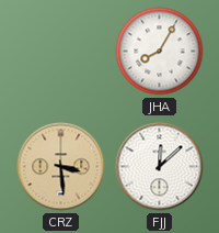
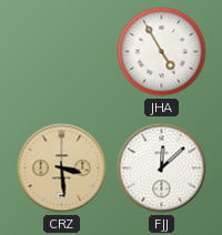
JHA: 8:05 -> 4:55 (162, 52)
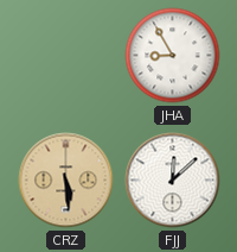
JHA: 4:55 -> 8:55 (173, 56)
CRZ: 3:29 -> 5:29 (66, 181)
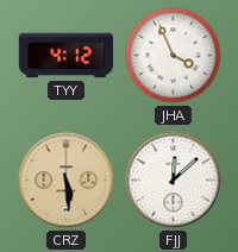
TYY: none -> 4:12 (65, 56)
JHA: 8:55 -> 3:56 (174, 56)
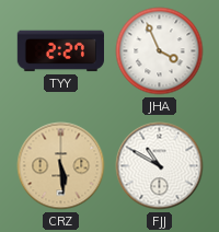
TYY: 4:12 -> 2:27 (60, 51)
FJJ: 12:08 -> 10:50 (160, 166)
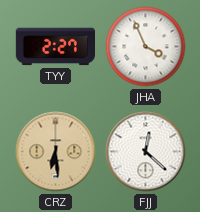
CRZ: 5:29 -> 6:29 (56, 152)
FJJ: 10:50 -> 12:22 (146, 152)
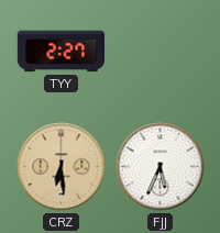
JHA: 3:56 -> none (146, 47)
FJJ: 12:22 -> 5:34 (161, 167)
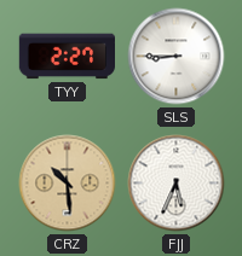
SLS: none -> 8:45 (177, 57)
CRZ: 6:29 -> 10:29 (68, 184)
